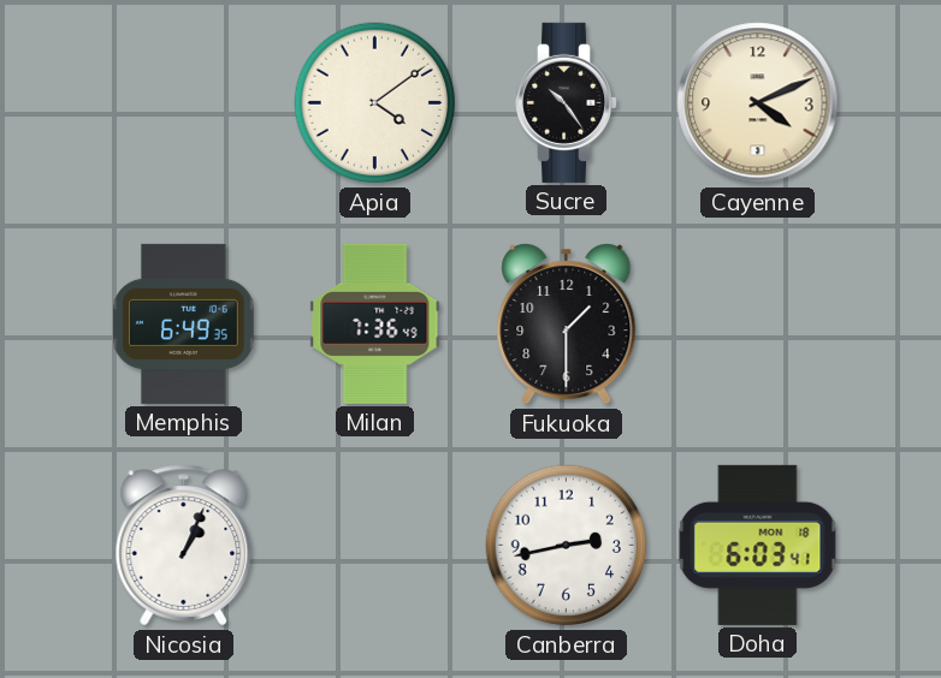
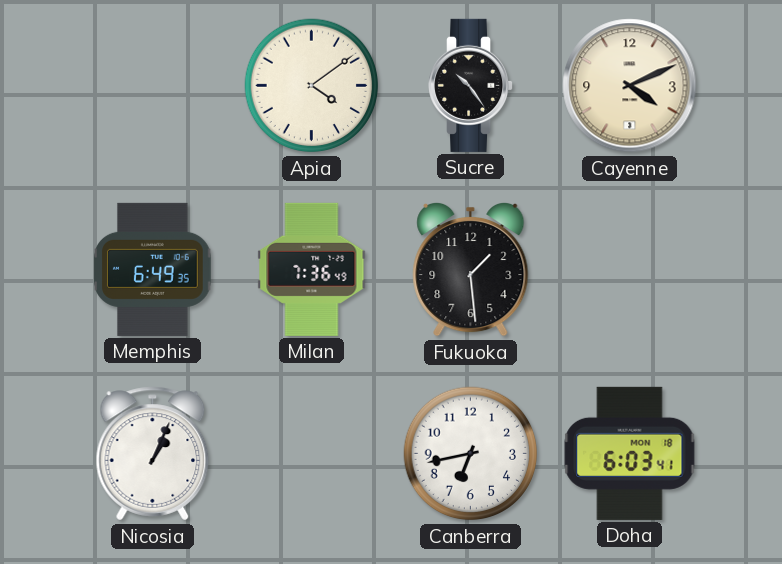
Fukuoka: 1:30 -> 1:29 (471, 269)
Canberra: 2:43 -> 6:43 (471, 454)
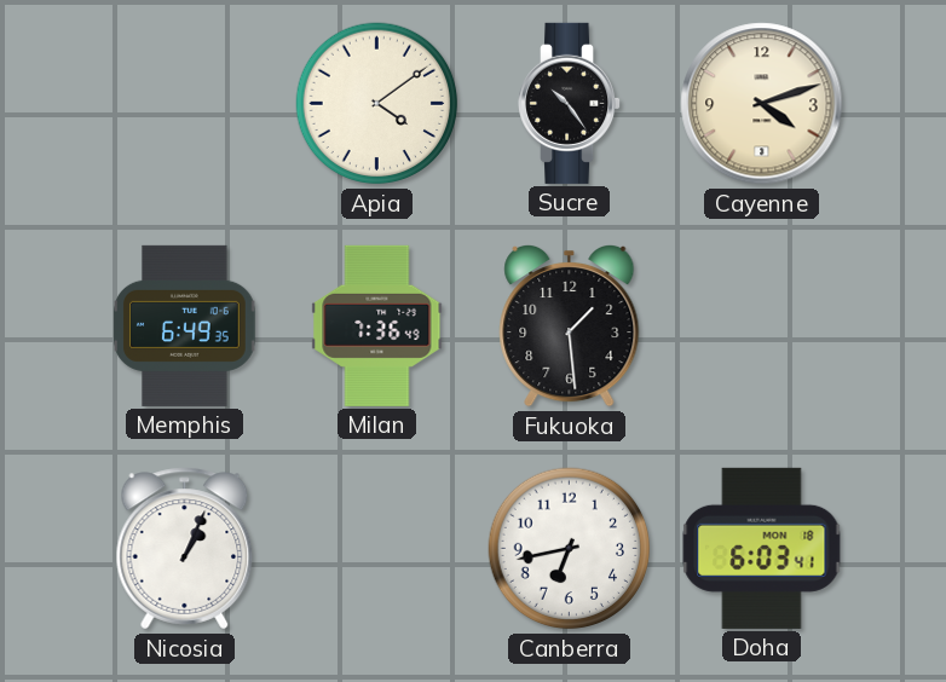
Cayenne: 4:11 -> 4:12 (762, 104)
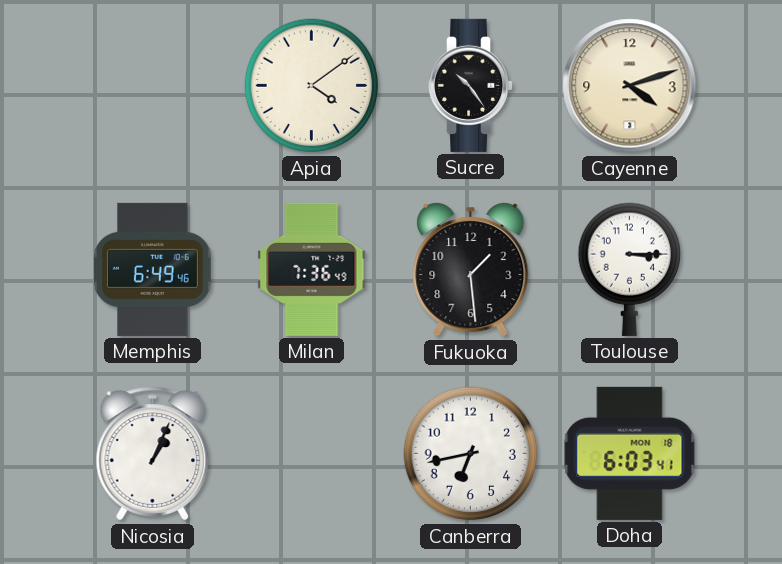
Memphis: 6:49:35 -> 6:49:46 (153, 269)
Toulouse: none -> 3:15 (629, 269)
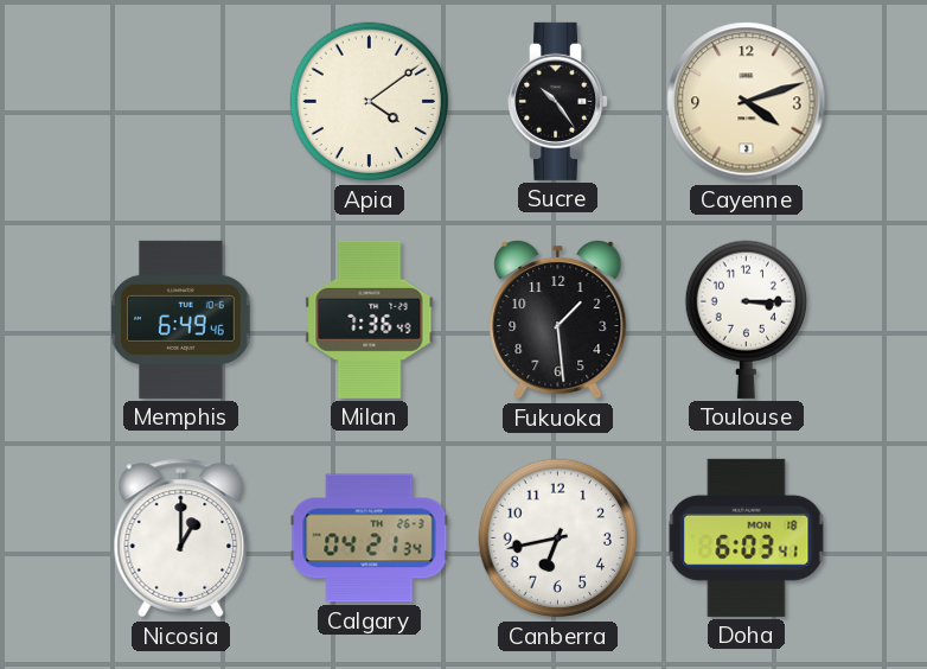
Nicosia: 1:04 -> 1:00 (181, 539)
Calgary: none -> 04:21 (370, 539)
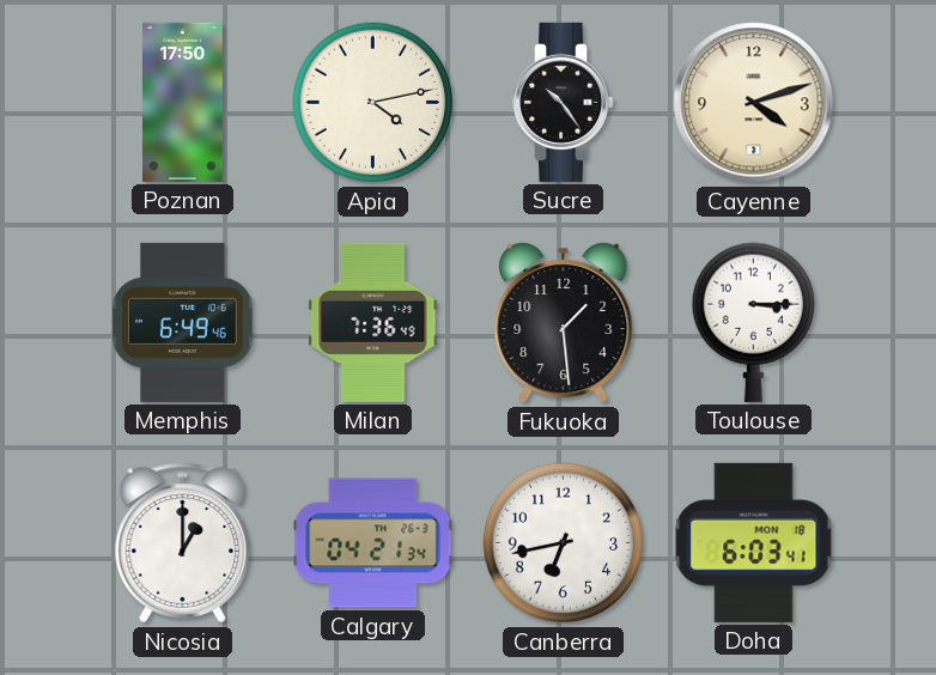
Poznan: none -> 17:50 (183, 102)
Apia: 4:09 -> 4:13 (373, 103)
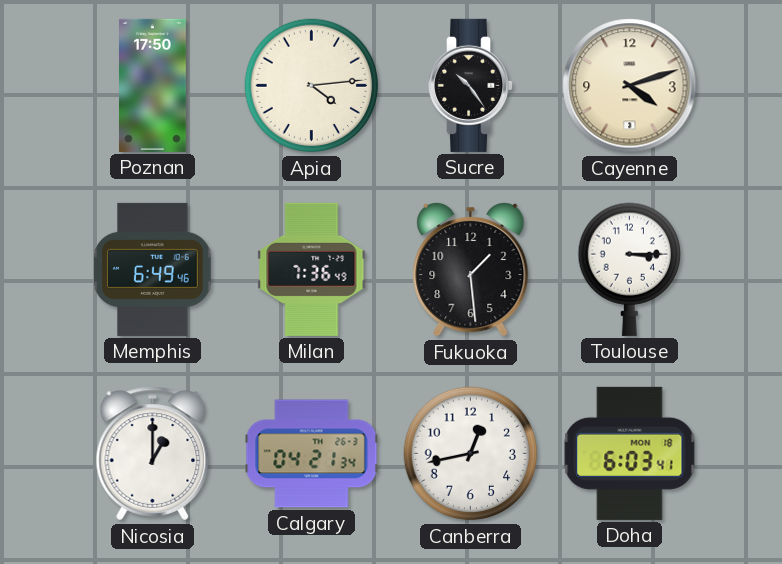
Apia: 4:13 -> 4:14 (312, 86)
Canberra: 6:43 -> 12:43 (471, 454)
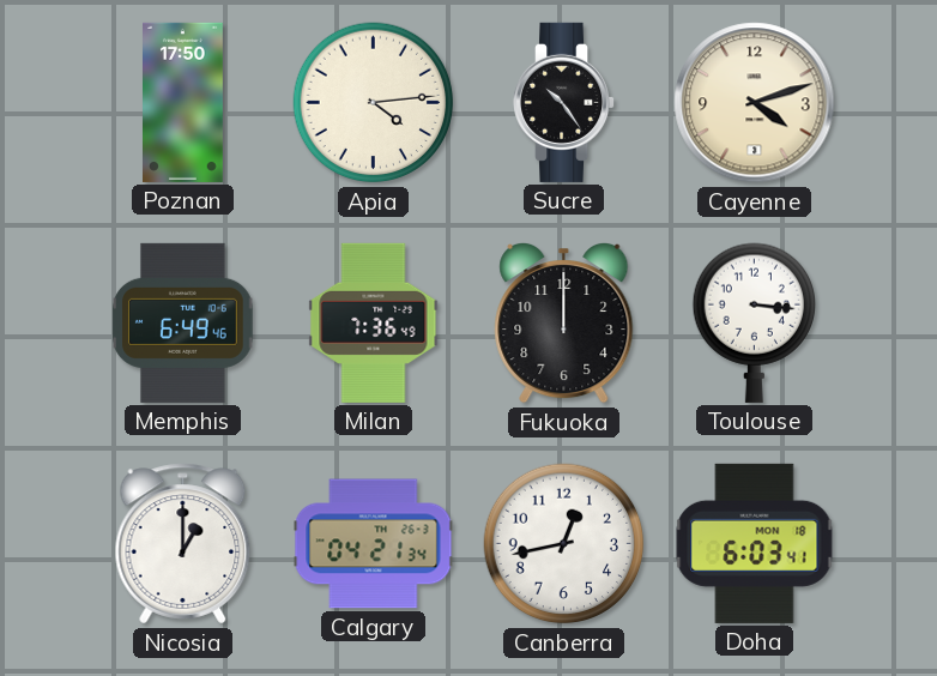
Fukuoka: 1:29 -> 12:00 (564, 322)
Toulouse: 3:15 -> 3:16 (754, 322)
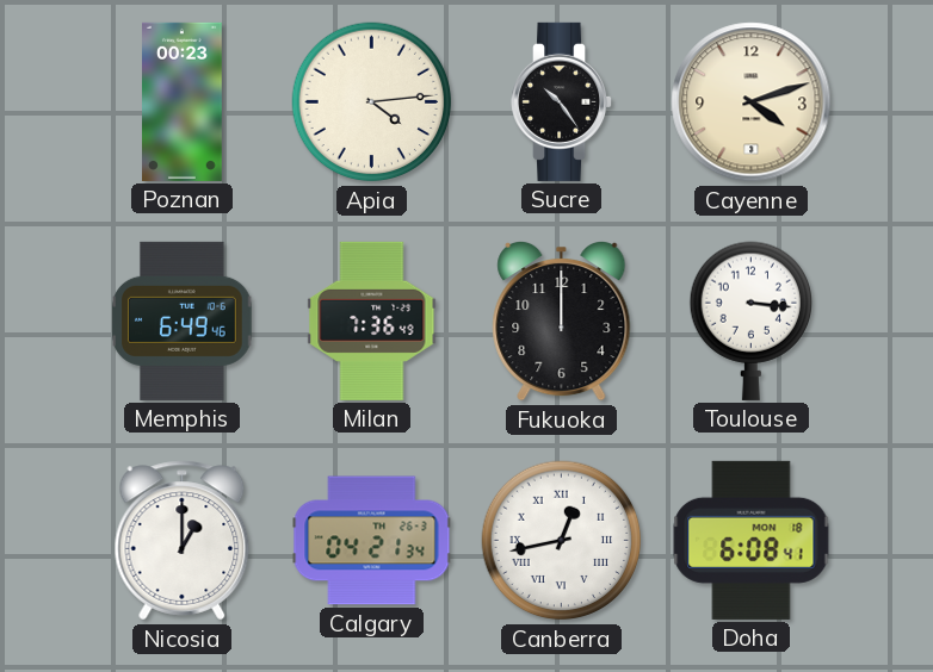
Poznan: 17:50 -> 00:23 (183, 101)
Canberra numerals: Arabic -> Roman (562, 541)
Doha: 6:03 -> 6:08 (752, 540)
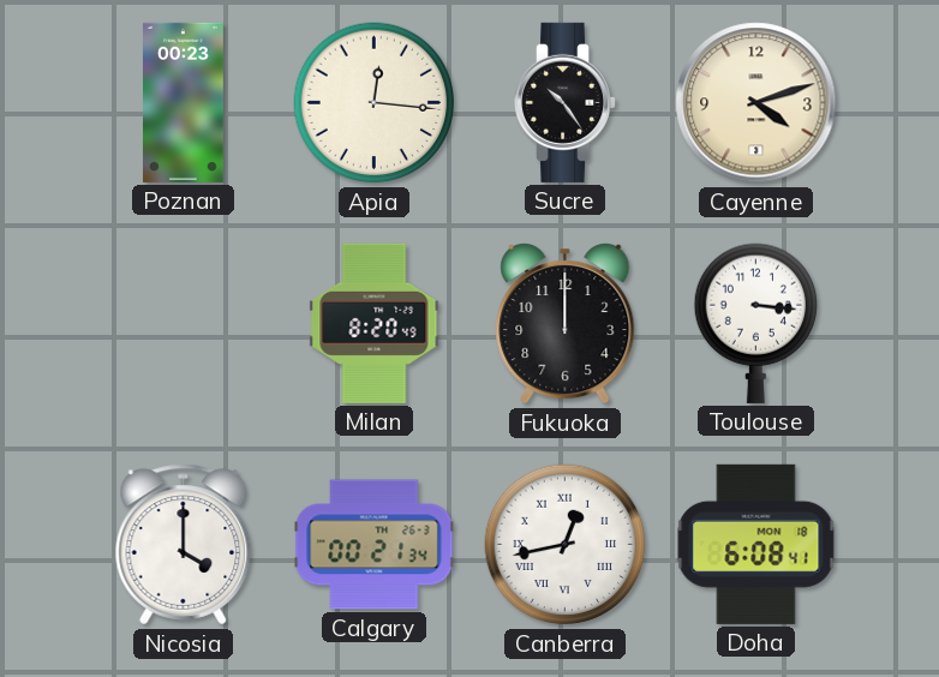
Apia: 4:14 -> 12:16 (375, 103)
Memphis: 6:49 -> none (183, 321)
Milan: 7:36 -> 8:20 (375, 323)
Nicosia: 1:00 -> 4:00 (184, 545)
Calgary: 04:21 -> 00:21 (375, 545)
